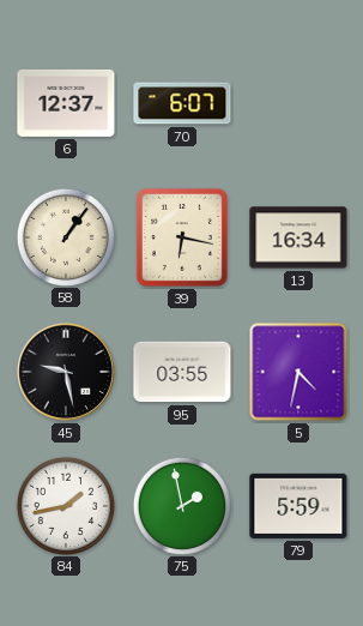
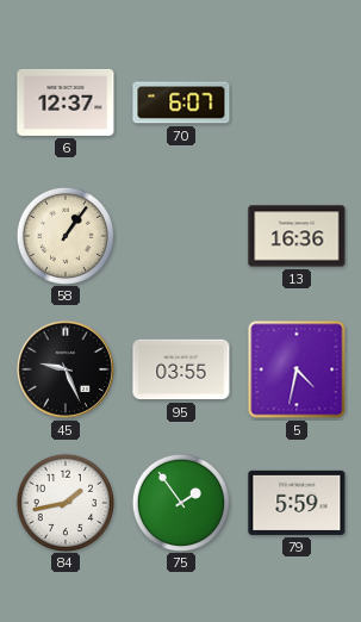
39: 6:17 -> none (182, 237)
13: 16:34 -> 16:36 (297, 236)
45: 9:28 -> 9:26 (66, 369)
75: 1:58 -> 1:54 (180, 502)
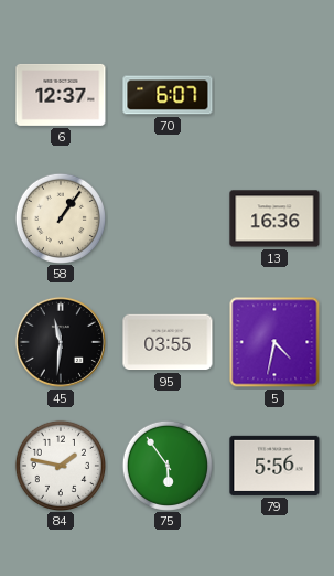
45: 9:26 -> 11:31 (61, 342)
84: 1:43 -> 1:47 (60, 465)
75: 1:54 -> 5:54 (166, 465)
79: 5:59 -> 5:56 (274, 466)
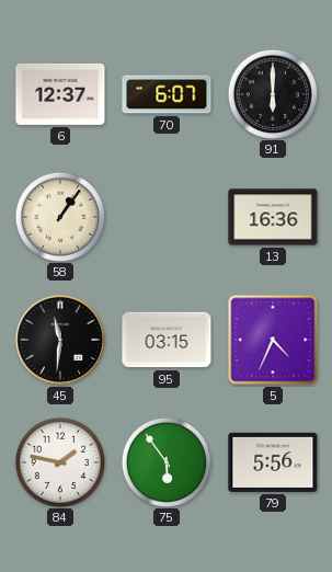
91: none -> 6:00 (272, 93)
95: 03:55 -> 03:15 (167, 340)
5: 4:32 -> 4:34 (273, 340)
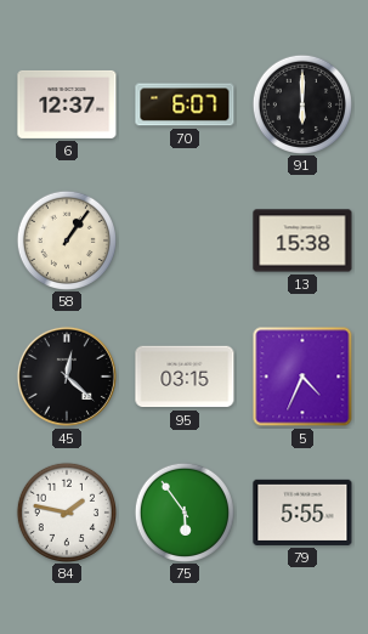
13: 16:36 -> 15:38 (302, 240)
45: 11:31 -> 12:22 (67, 377)
79: 5:56 -> 5:55 (302, 513)
